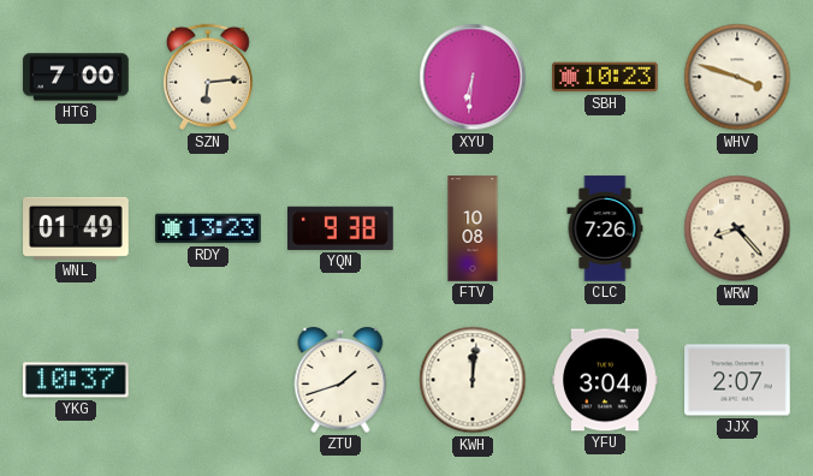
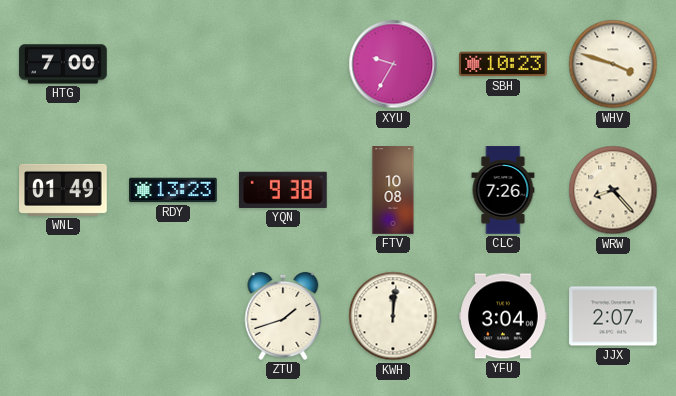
SZN: 6:14 -> none (208, 77)
XYU: 6:31 -> 9:35 (393, 64)
YKG: 10:37 -> none (77, 380)
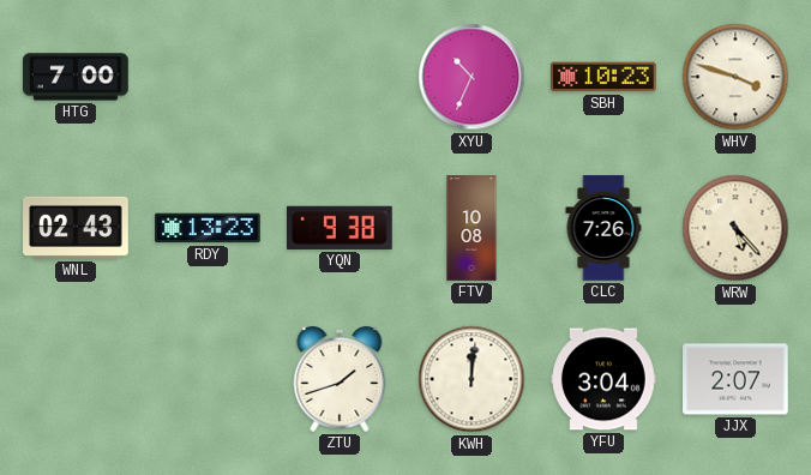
XYU: 9:35 -> 10:34 (471, 77)
WNL: 01:49 -> 02:43 (76, 228)
WRW: 8:23 -> 5:23 (735, 228)
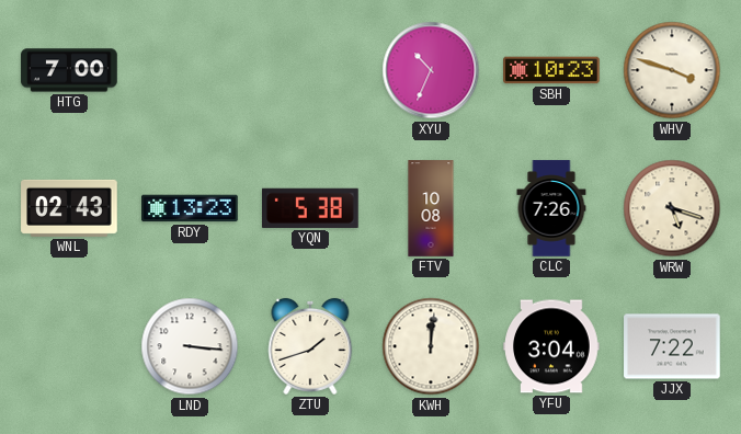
YQN: 9:38 -> 5:38 (311, 208)
WRW: 5:23 -> 5:18 (672, 208)
LND: none -> 3:16 (190, 346)
JJX: 2:07 -> 7:22 (672, 346)
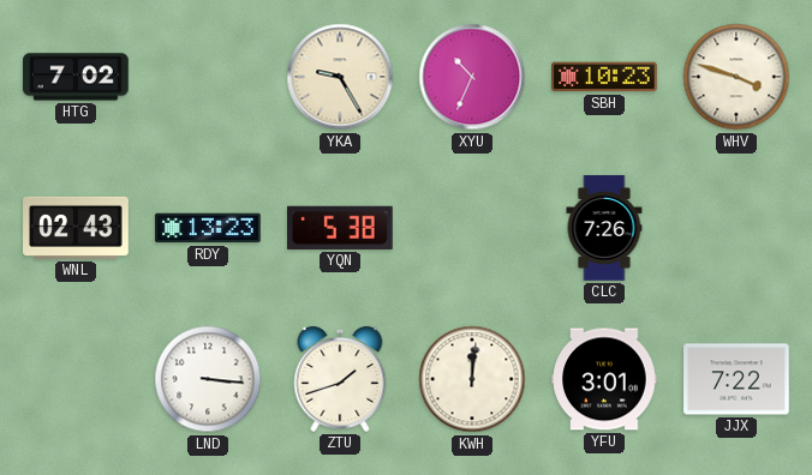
HTG: 7:00 -> 7:02 (76, 77)
YKA: none -> 9:25 (340, 77)
FTV: 10:08 -> none (431, 208)
WRW: 5:18 -> none (672, 208)
YFU: 3:04 -> 3:01 (604, 379)
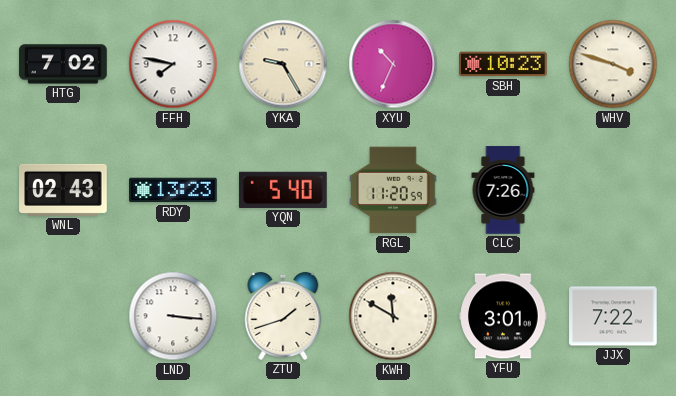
FFH: none -> 7:47 (173, 64)
YQN: 5:38 -> 5:40 (284, 190)
RGL: none -> 11:20 (393, 190)
KWH: 12:01 -> 11:50 (393, 316)
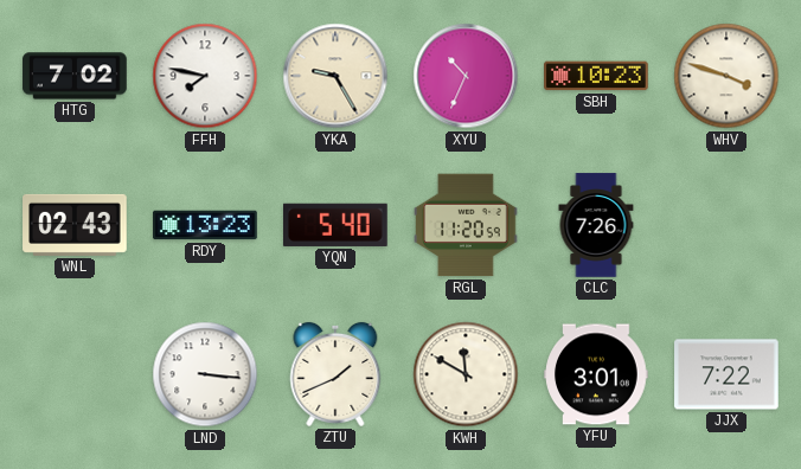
ZTU: 1:42 -> 1:41 (335, 374)
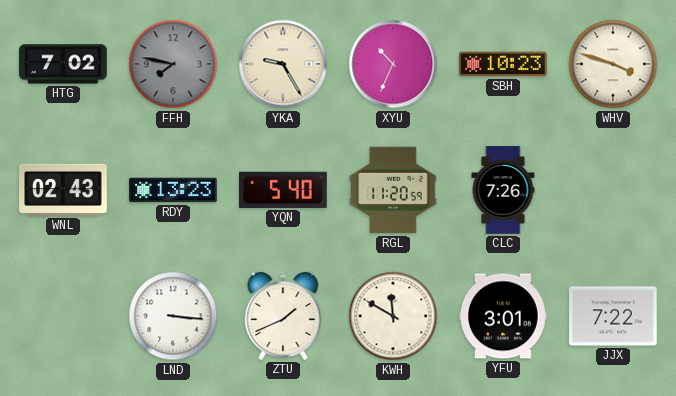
FFH dial: white -> grey (173, 64)
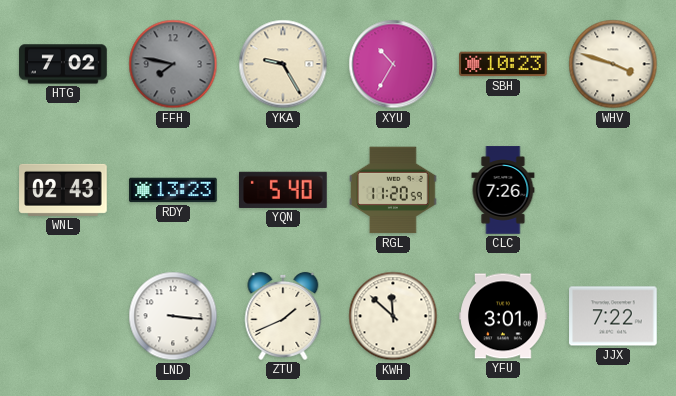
XYU: 10:34 -> 10:35 (393, 64)
KWH: 11:50 -> 11:52 (393, 316)
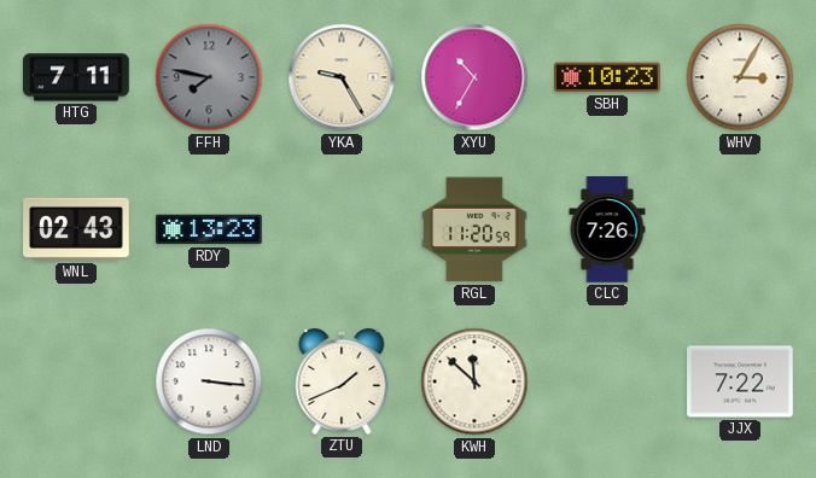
HTG: 7:02 -> 7:11 (76, 77)
WHV: 3:48 -> 3:05 (740, 77)
YQN: 5:40 -> none (284, 190)
YFU: 3:01 -> none (503, 316)
